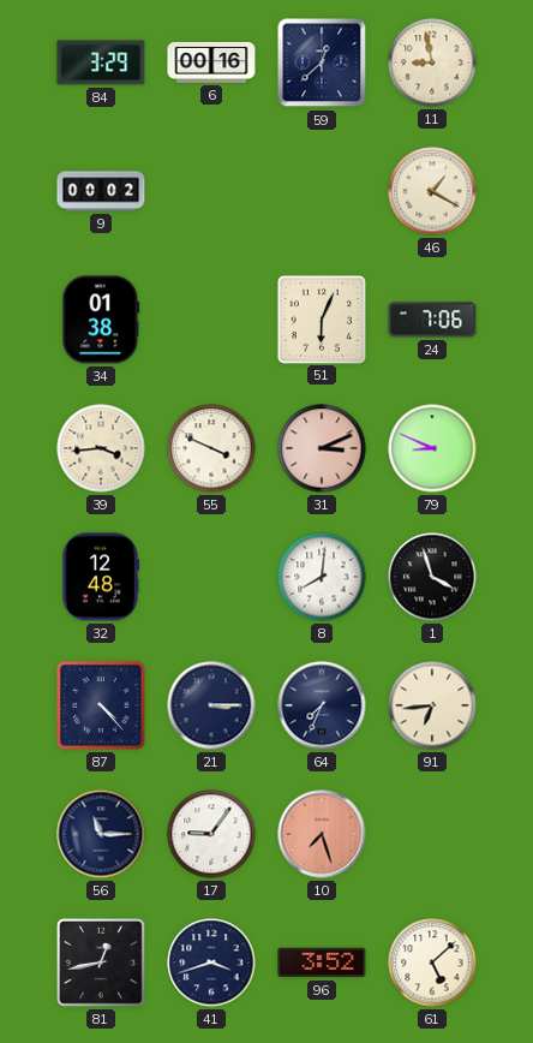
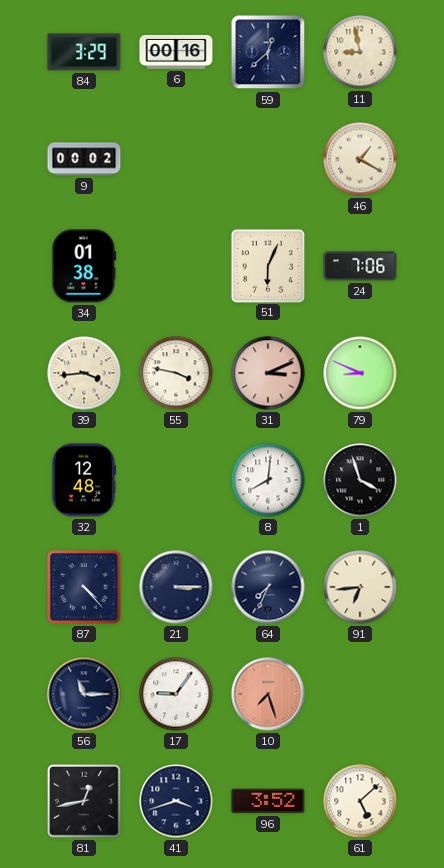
55: 3:49 -> 3:47 (176, 373)
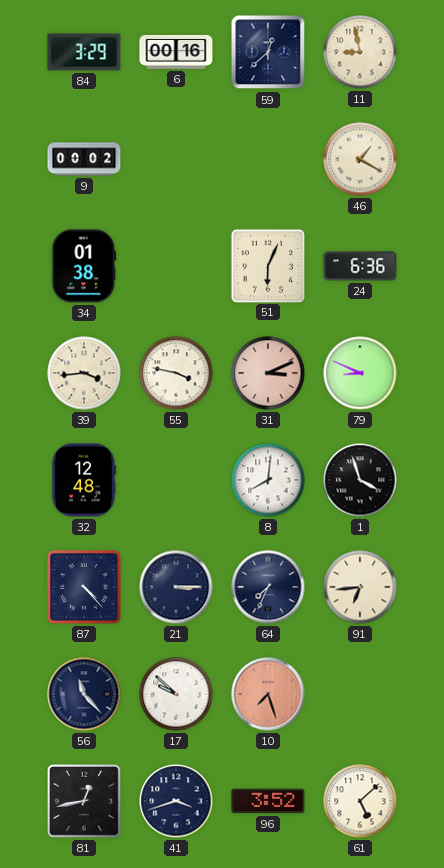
24: 7:06 -> 6:36 (360, 266)
56: 11:15 -> 11:23 (84, 694)
17: 9:06 -> 9:52 (176, 694)
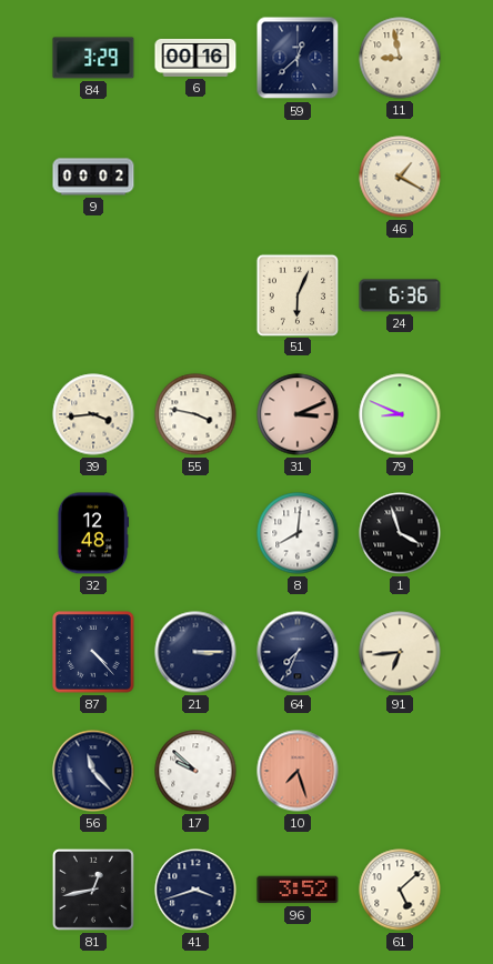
34: 01:38 -> none (84, 266)
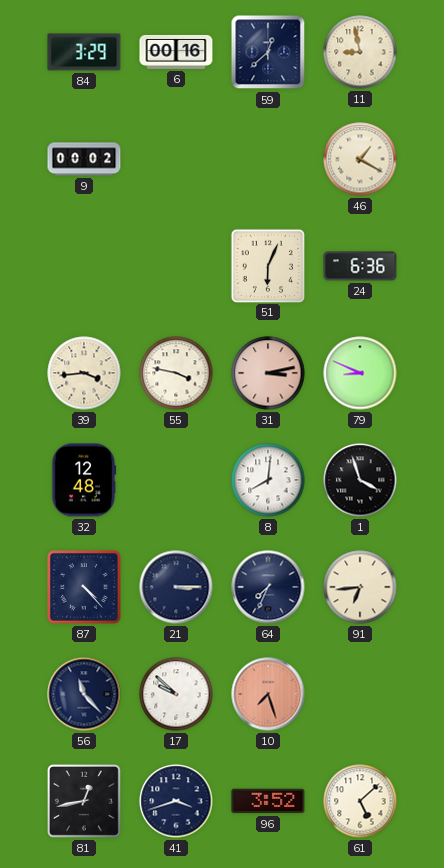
31: 3:11 -> 3:13 (268, 373)
